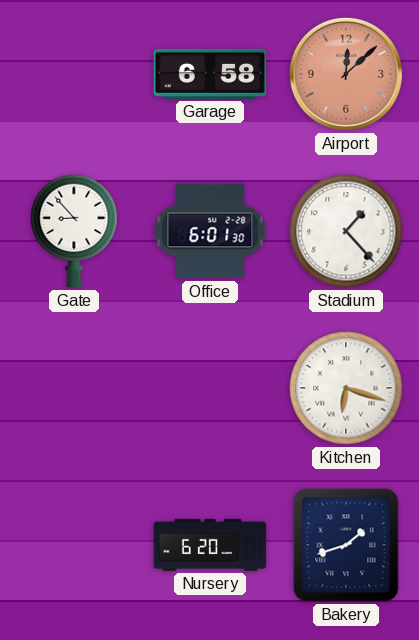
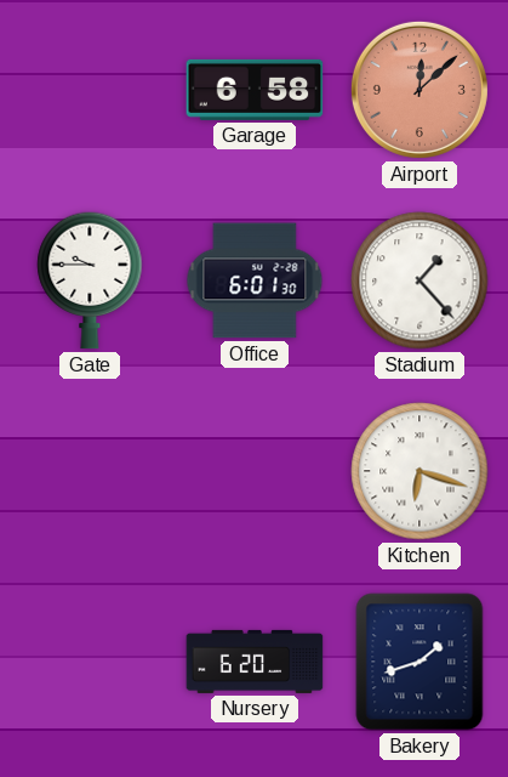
Gate: 8:53 -> 9:45 (90, 280)
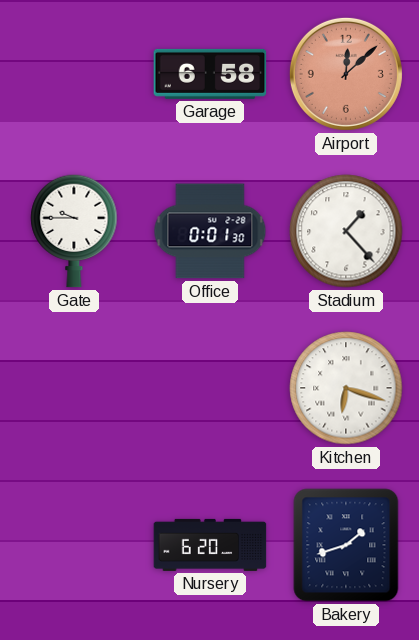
Office: 6:01 -> 0:01 (210, 231)
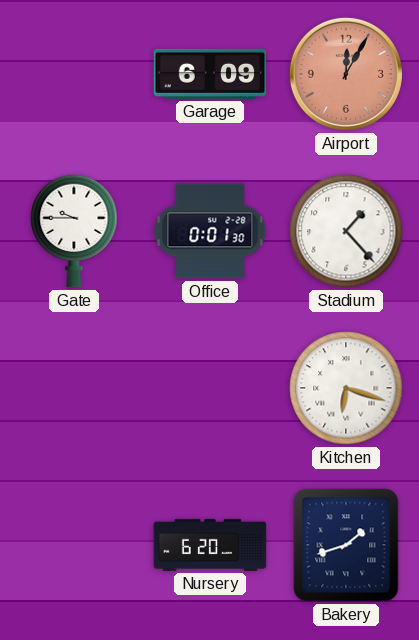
Garage: 6:58 -> 6:09 (210, 74)
Airport: 12:08 -> 12:05 (346, 74)
